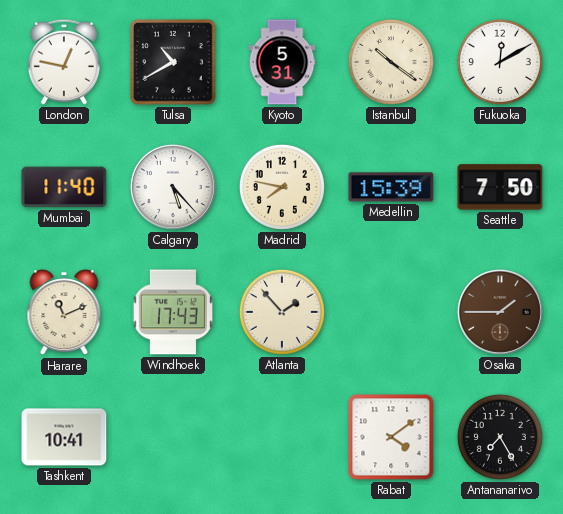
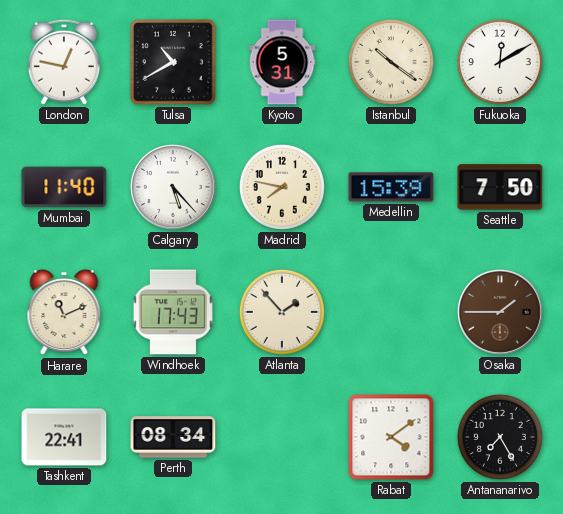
Tashkent: 10:41 -> 22:41 (64, 437)
Perth: none -> 08:34 (173, 437)
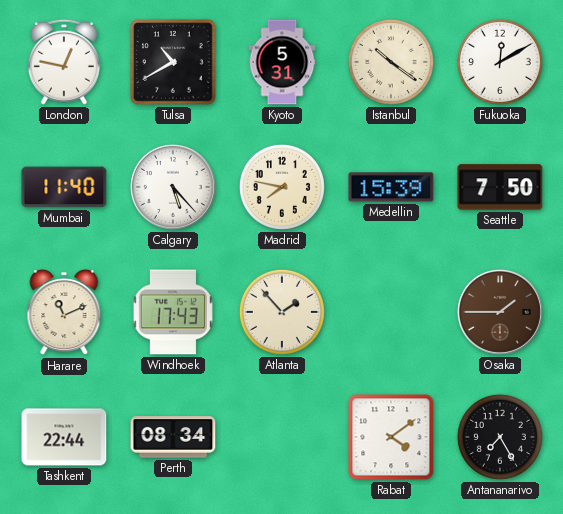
Tashkent: 22:41 -> 22:44 (64, 437)
